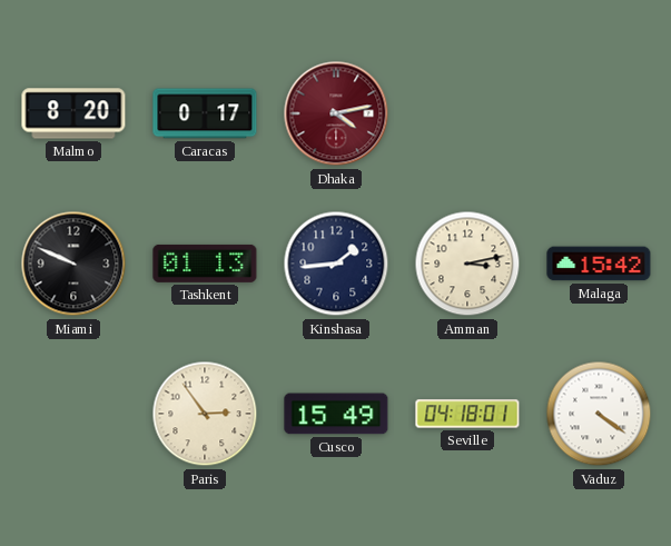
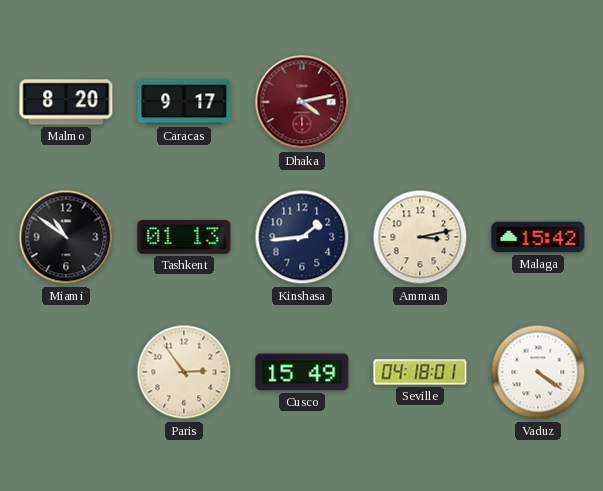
Caracas: 0:17 -> 9:17 (184, 102)
Miami: 9:49 -> 10:51 (66, 237)
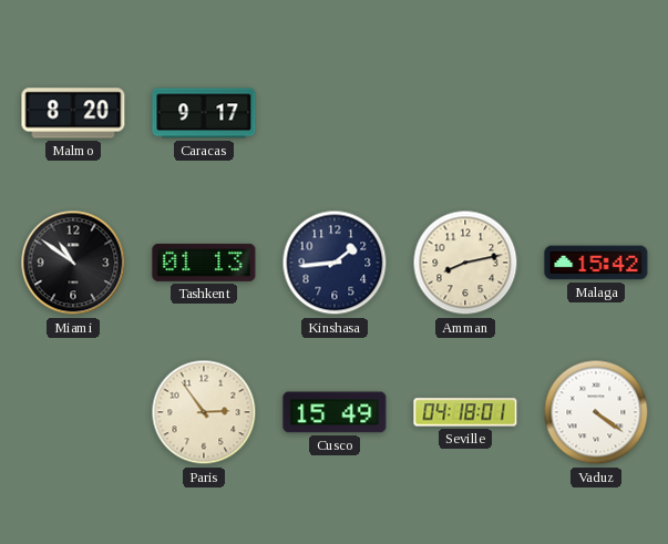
Dhaka: 4:13 -> none (302, 102)
Amman: 3:13 -> 8:13 (465, 263)
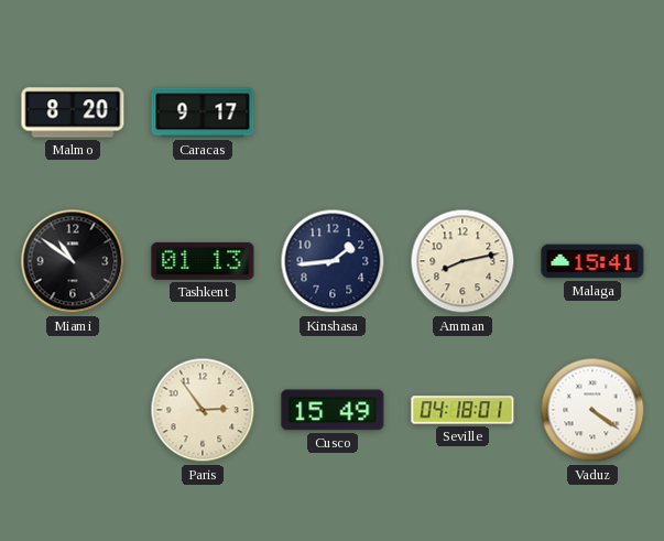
Malaga: 15:42 -> 15:41 (592, 261)
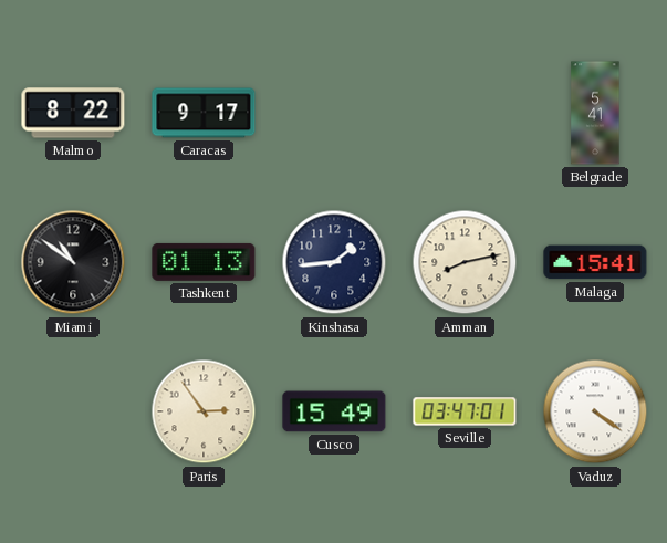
Malmo: 8:20 -> 8:22 (73, 113)
Belgrade: none -> 5:41 (595, 113)
Seville: 04:18 -> 03:47 (465, 411)
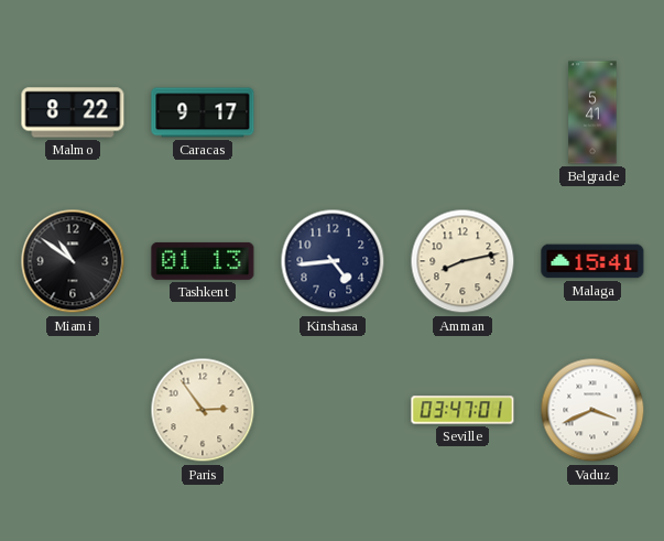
Kinshasa: 1:44 -> 4:44 (333, 261)
Cusco: 15:49 -> none (334, 411)
Vaduz: 4:21 -> 3:41 (592, 410)
